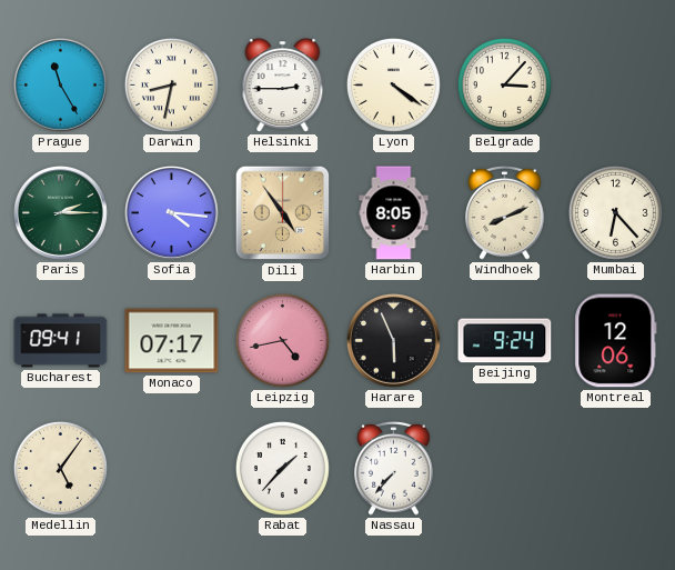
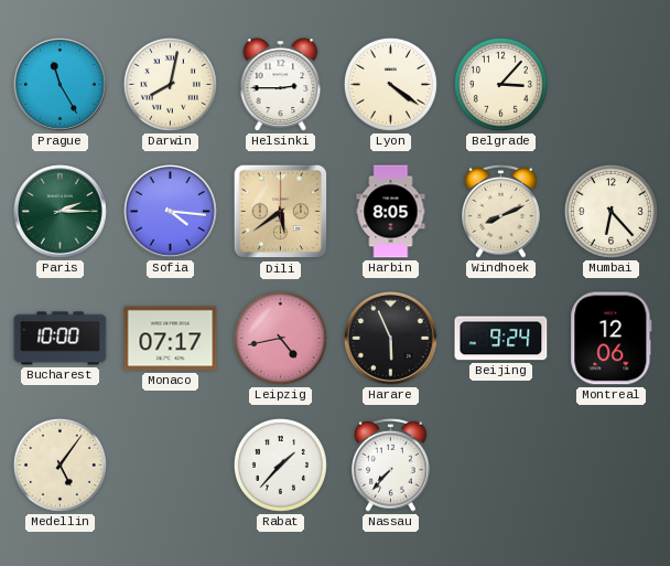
Darwin: 8:32 -> 8:02 (170, 84)
Dili: 4:54 -> 5:39 (281, 212)
Bucharest: 09:41 -> 10:00 (61, 339)
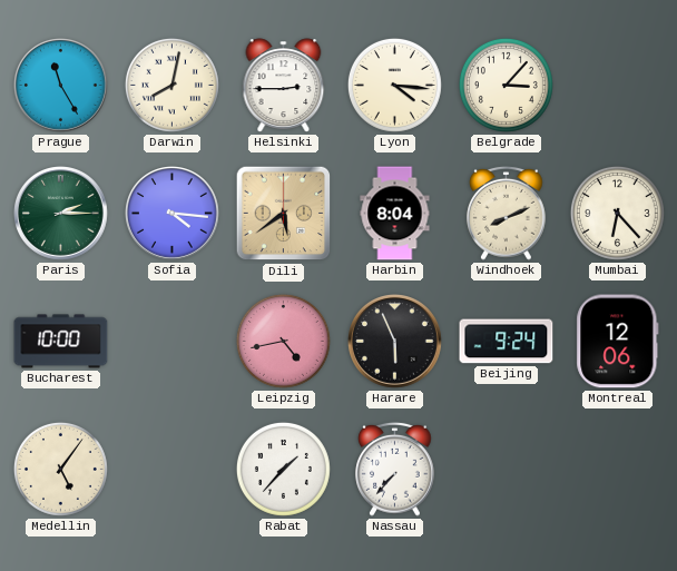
Lyon: 4:21 -> 4:16 (394, 85)
Harbin: 8:05 -> 8:04 (395, 214)
Monaco: 07:17 -> none (171, 339)
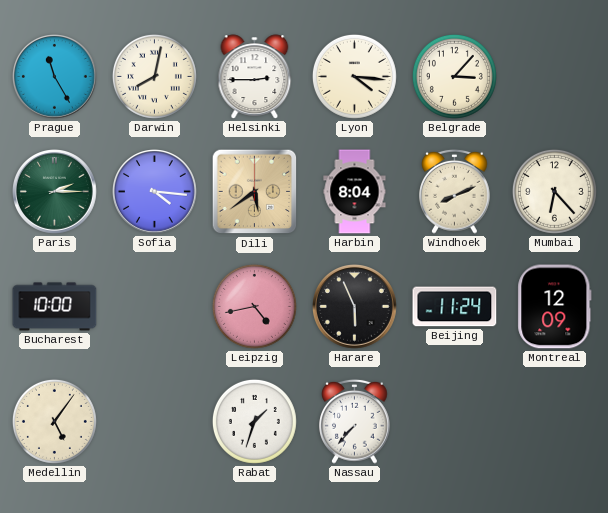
Beijing: 9:24 -> 11:24 (455, 307)
Montreal: 12:06 -> 12:09 (555, 307)
Rabat: 1:37 -> 1:33 (254, 421)
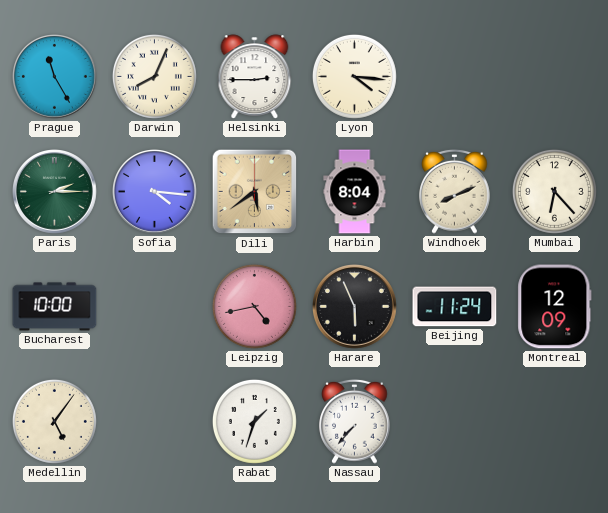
Darwin: 8:02 -> 8:04 (154, 76)
Belgrade: 3:07 -> none (454, 76)
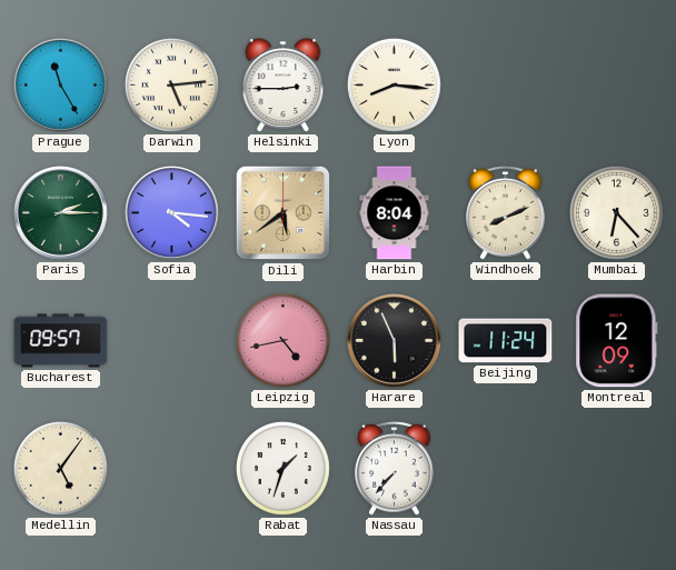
Darwin: 8:04 -> 5:14 (171, 84)
Lyon: 4:16 -> 8:16 (394, 84)
Bucharest: 10:00 -> 09:57 (61, 341)
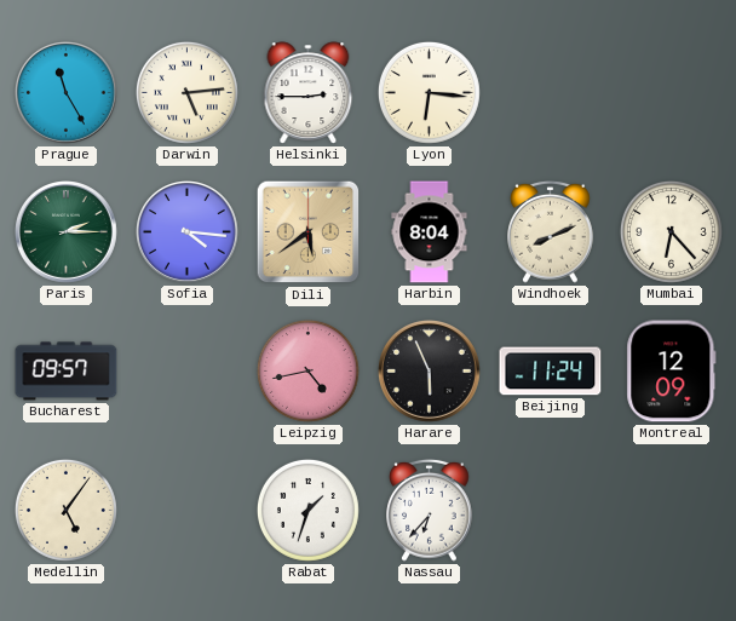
Lyon: 8:16 -> 6:16 (429, 92)
Nassau: 7:37 -> 6:37 (430, 510)
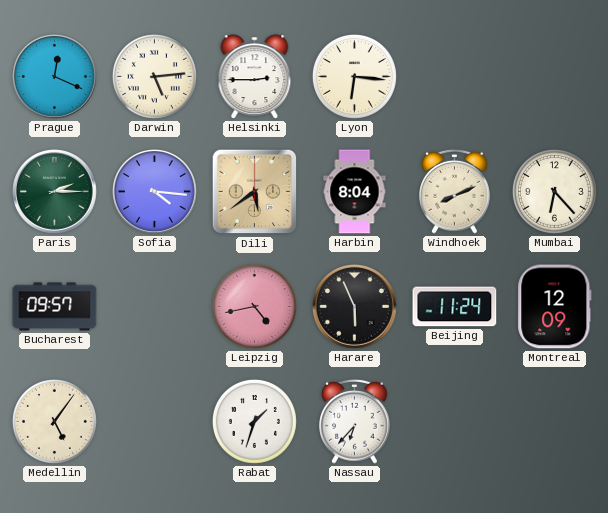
Prague: 11:25 -> 12:19 (55, 77)
